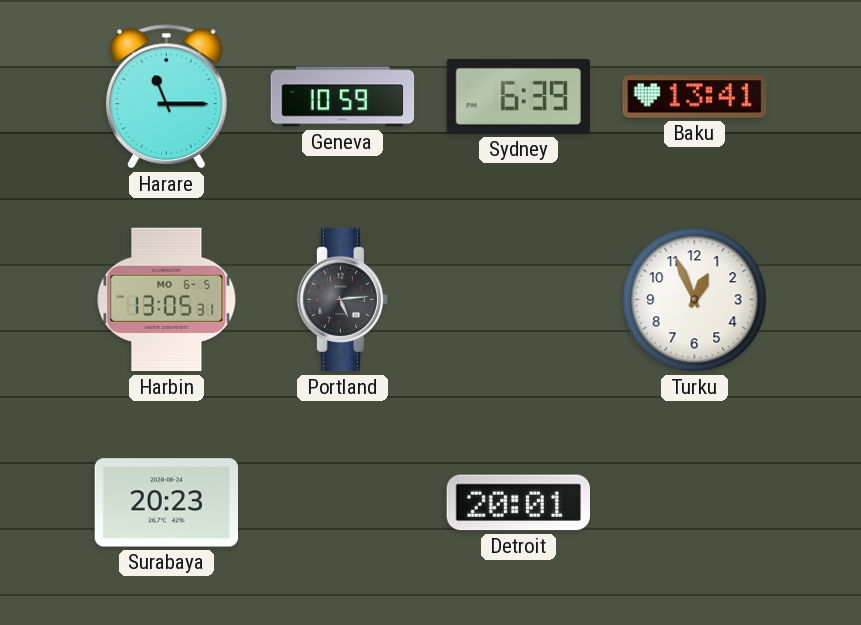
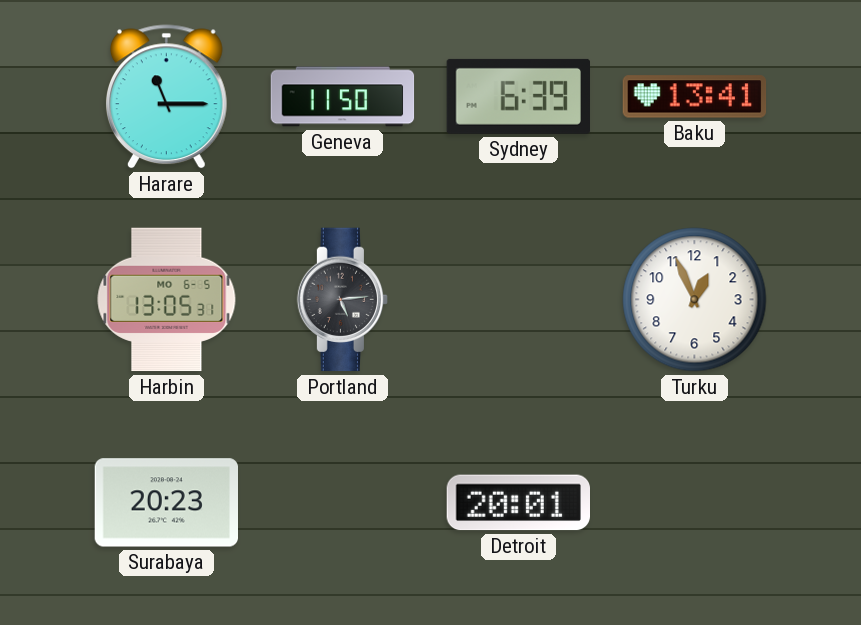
Geneva: 10:59 -> 11:50 (343, 97)
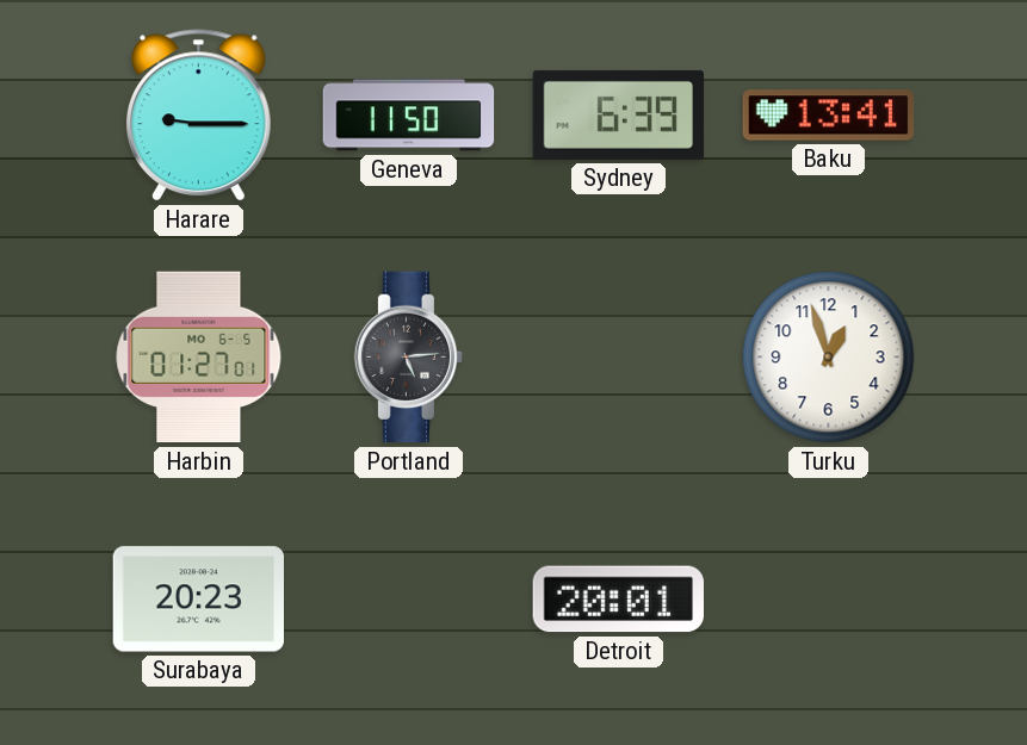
Harare: 11:15 -> 9:15 (198, 116)
Harbin: 13:05 -> 01:27 (199, 358)
Turku: 12:56 -> 12:57 (829, 358)
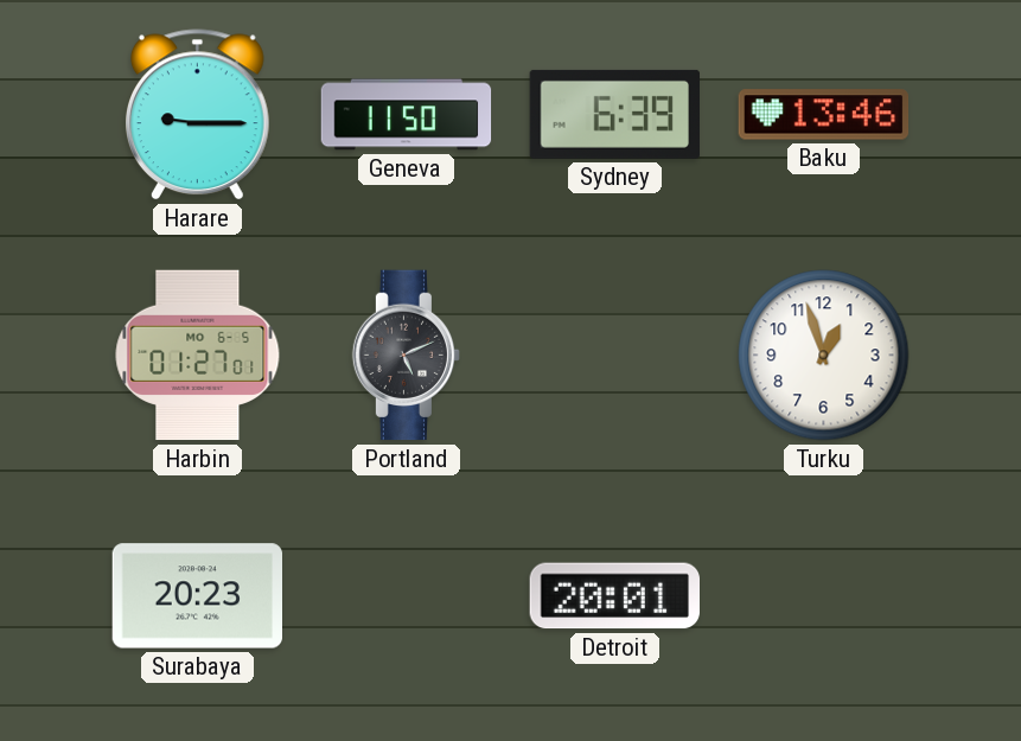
Baku: 13:41 -> 13:46 (824, 115)
Portland: 5:14 -> 5:11 (407, 356)
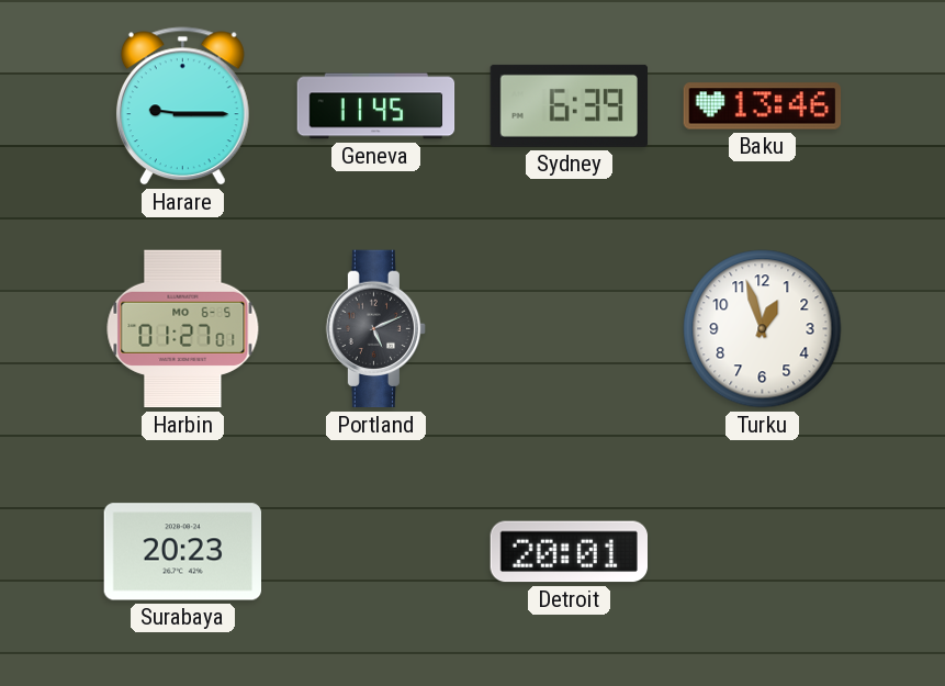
Geneva: 11:50 -> 11:45 (376, 106)
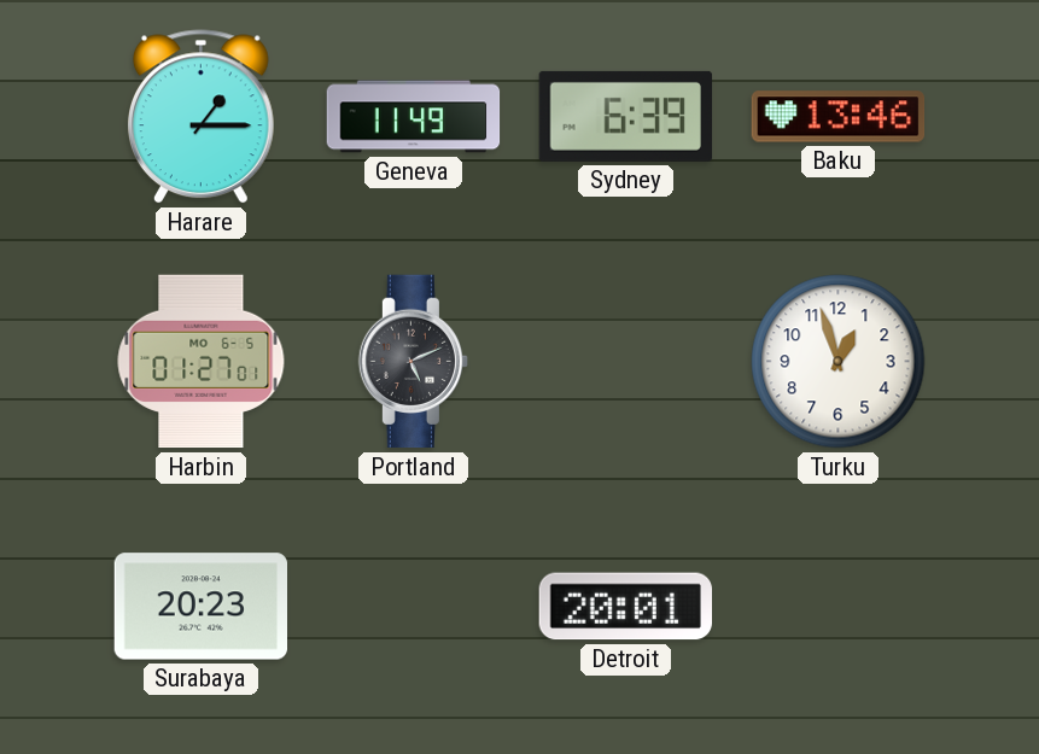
Harare: 9:15 -> 1:15 (200, 117)
Geneva: 11:45 -> 11:49 (414, 117)
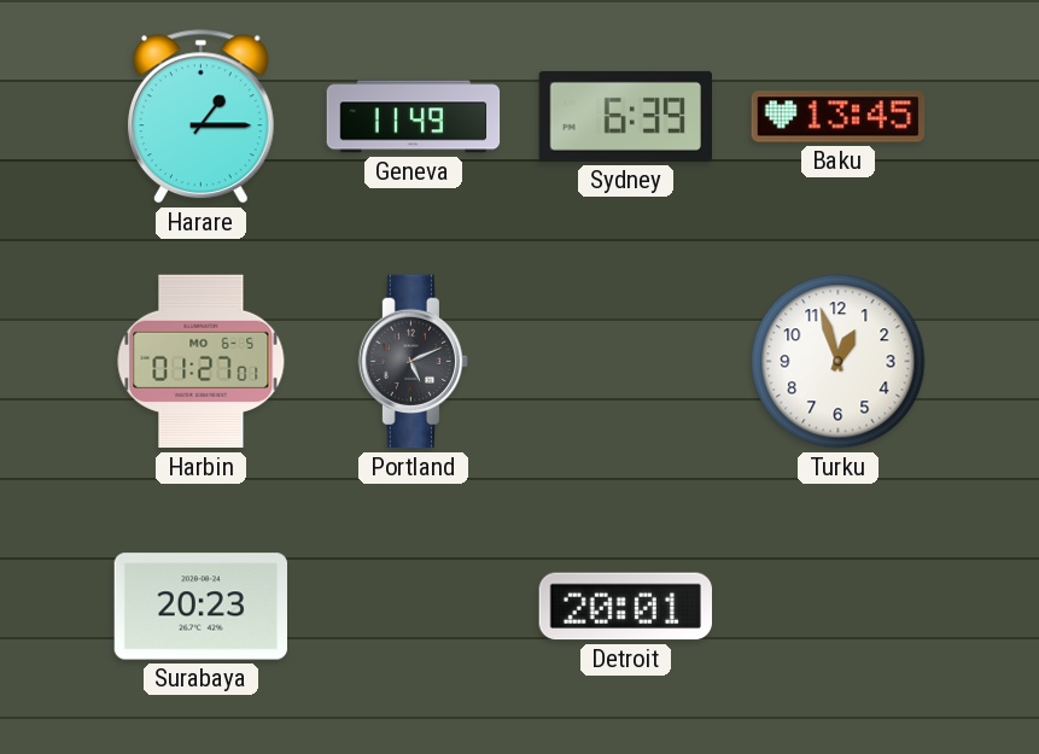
Baku: 13:46 -> 13:45 (839, 117)
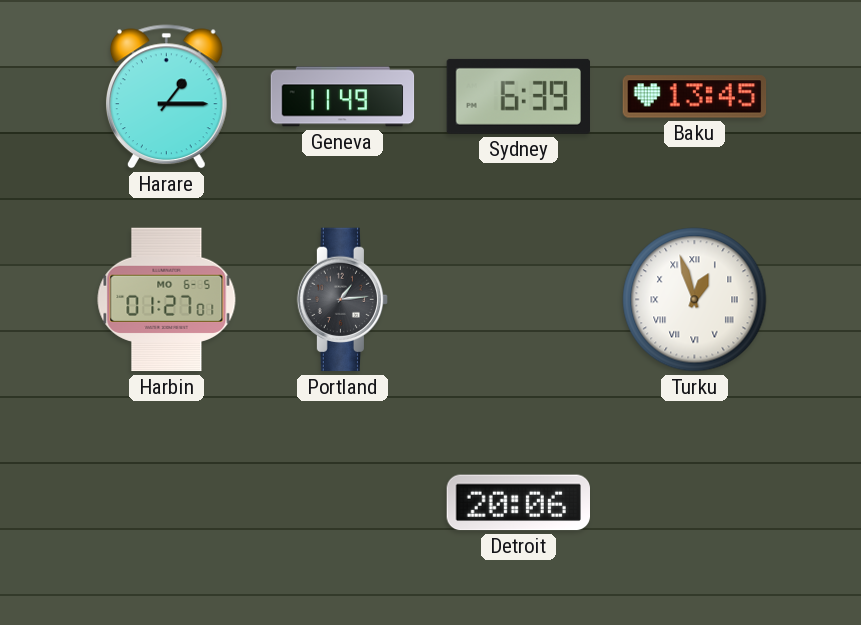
Portland: 5:11 -> 1:14 (343, 300)
Turku numerals: Arabic -> Roman (695, 300)
Surabaya: 20:23 -> none (202, 607)
Detroit: 20:01 -> 20:06 (518, 503)
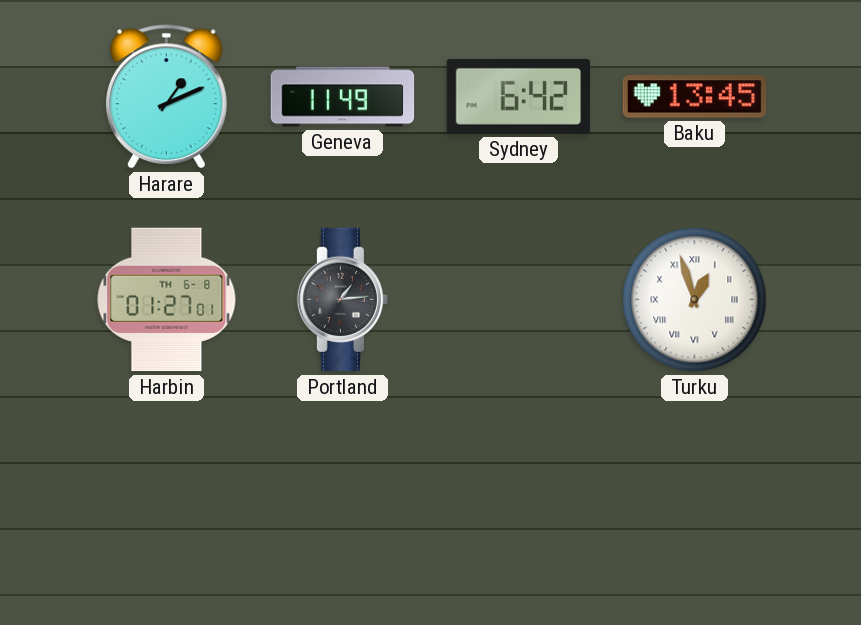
Harare: 1:15 -> 1:11 (166, 97)
Sydney: 6:39 -> 6:42 (518, 96)
Harbin date: MO 6-5 -> TH 6-8 (167, 300)
Detroit: 20:06 -> none (518, 503)
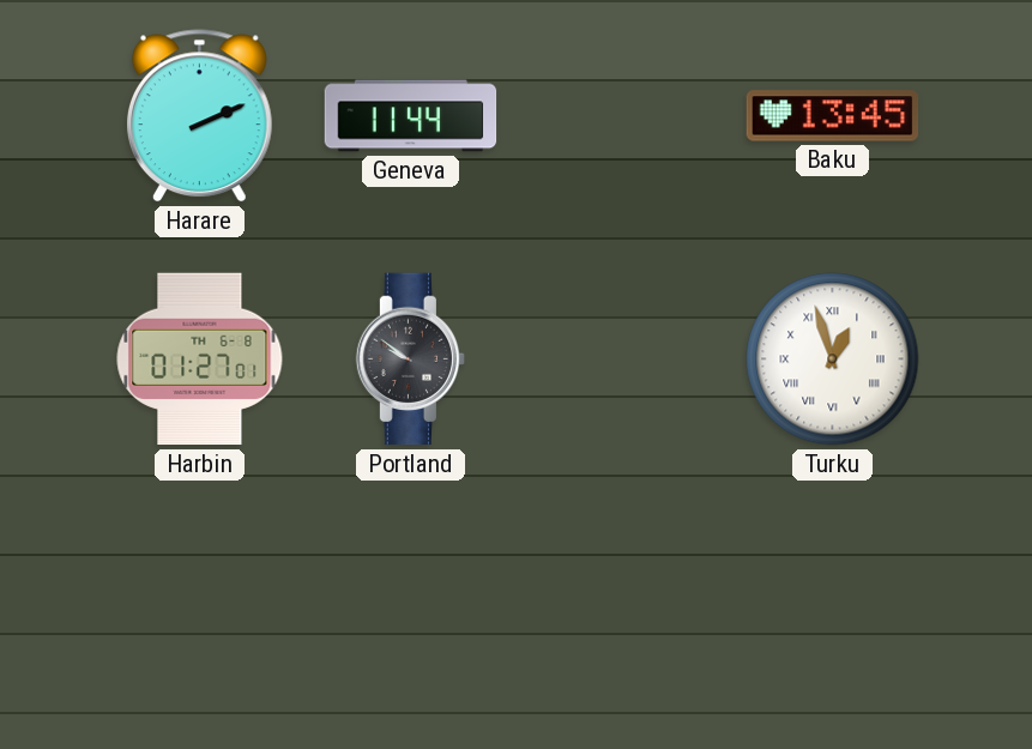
Harare: 1:11 -> 2:11 (199, 116)
Geneva: 11:49 -> 11:44 (411, 116)
Sydney: 6:42 -> none (518, 96)
Portland: 1:14 -> 9:51 (411, 360)
